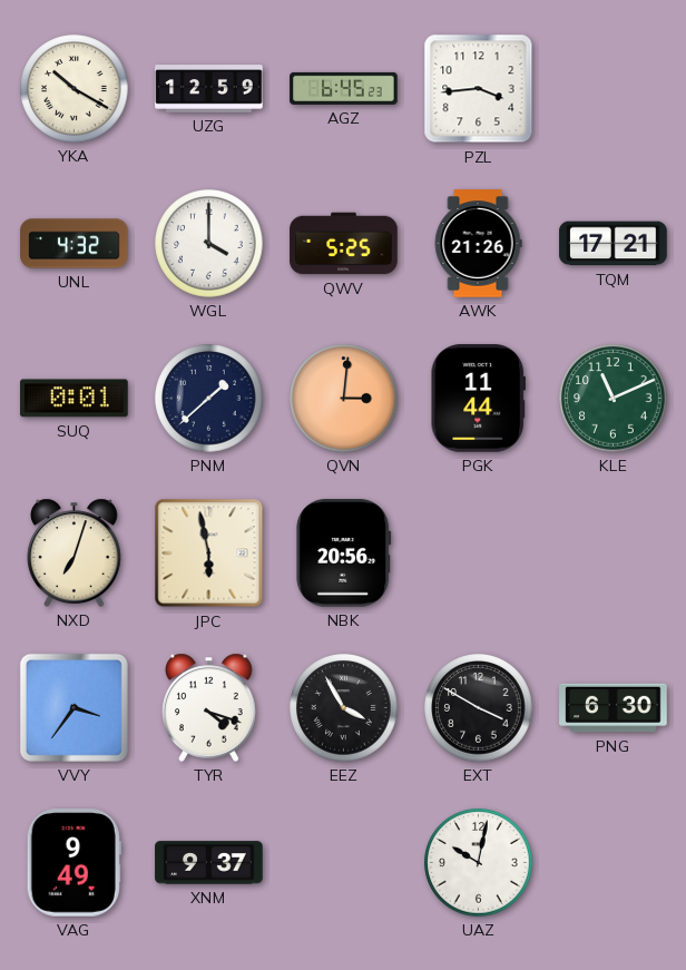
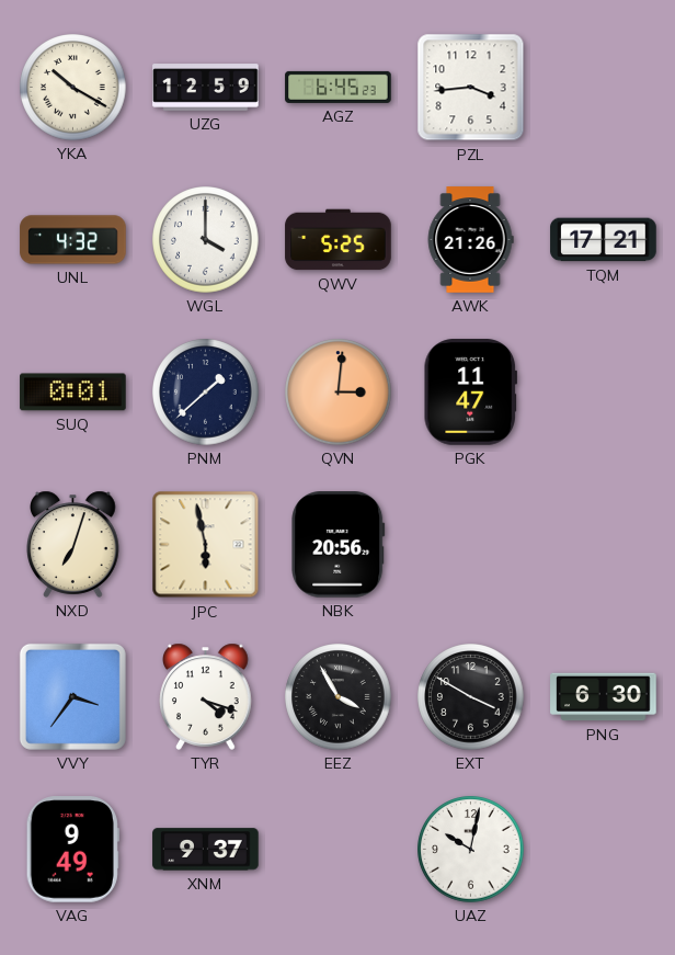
PGK: 11:44 -> 11:47 (470, 393)
KLE: 11:11 -> none (614, 399)
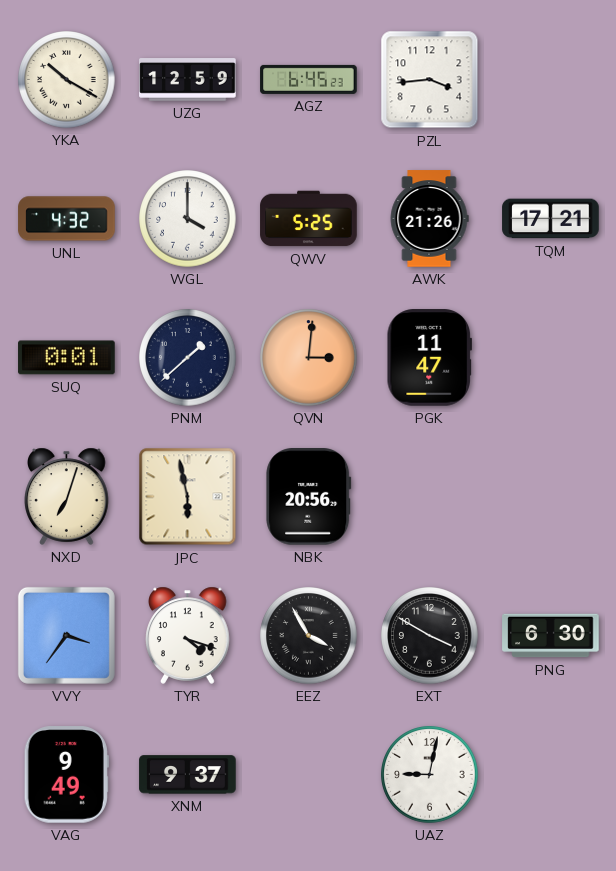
UAZ: 10:02 -> 9:02 (430, 775)
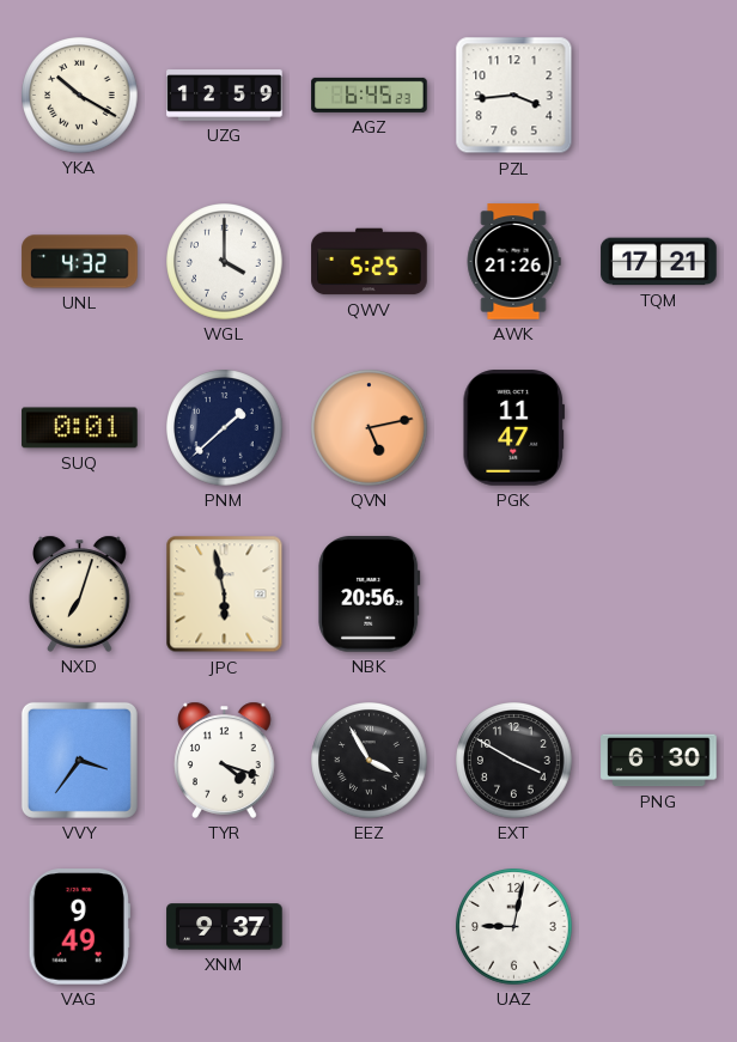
QVN: 3:01 -> 5:13 (370, 428)
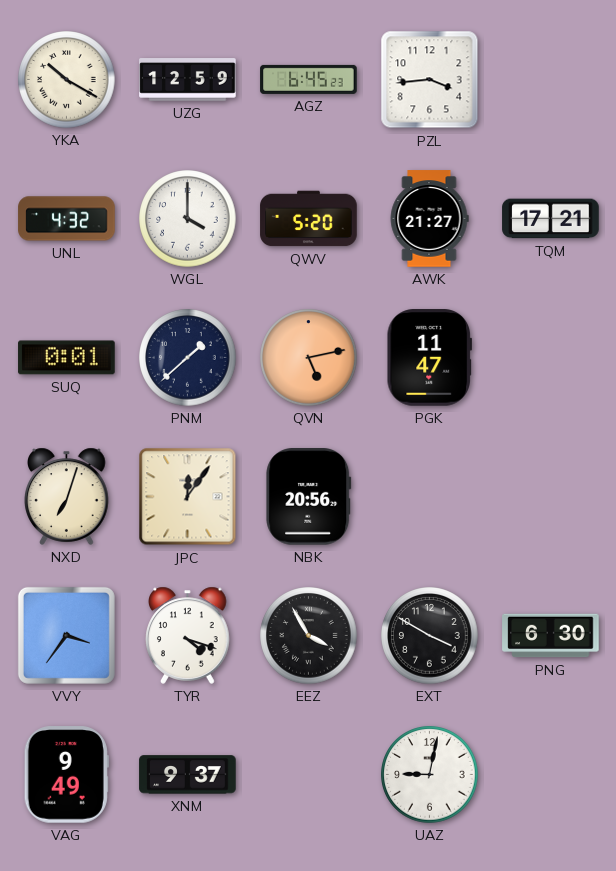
QWV: 5:25 -> 5:20 (309, 219)
AWK: 21:26 -> 21:27 (429, 219)
JPC: 5:58 -> 12:06 (188, 497)
